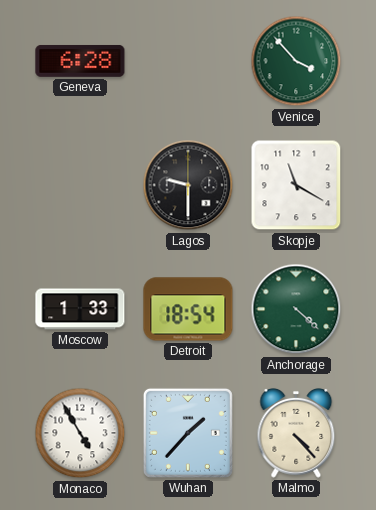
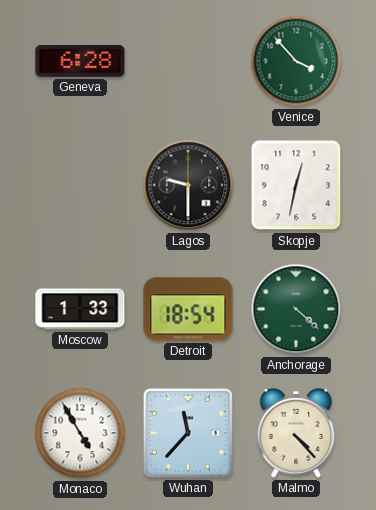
Skopje: 11:20 -> 12:32 (296, 185)
Wuhan: 1:37 -> 11:37 (188, 433)
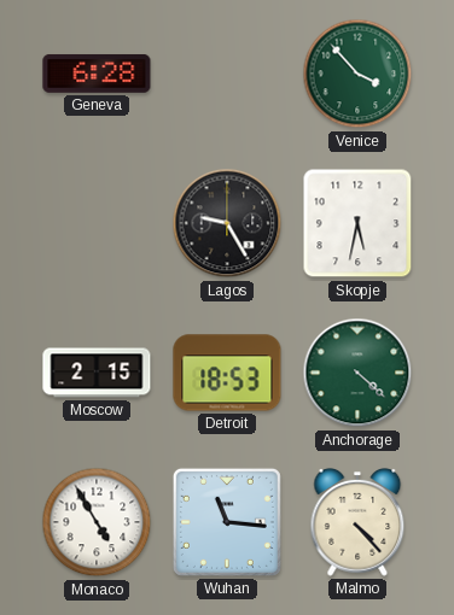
Lagos: 9:30 -> 9:25 (227, 223)
Skopje: 12:32 -> 5:32 (357, 223)
Moscow: 1:33 -> 2:15 (97, 373)
Detroit: 18:54 -> 18:53 (227, 373)
Wuhan: 11:37 -> 11:16 (227, 522)
